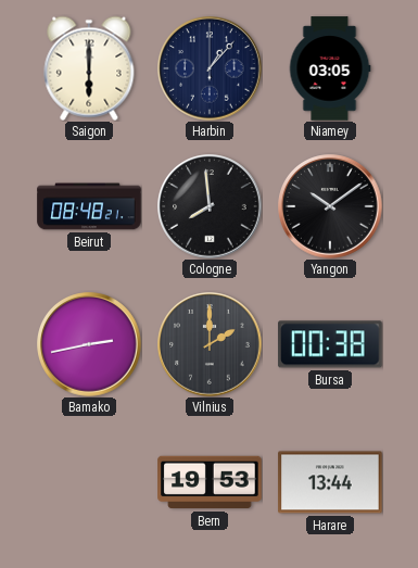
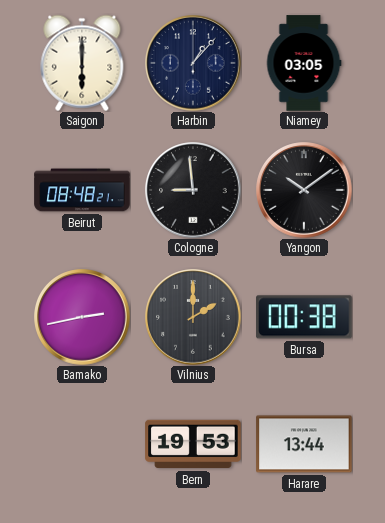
Cologne: 7:59 -> 8:59 (193, 190)
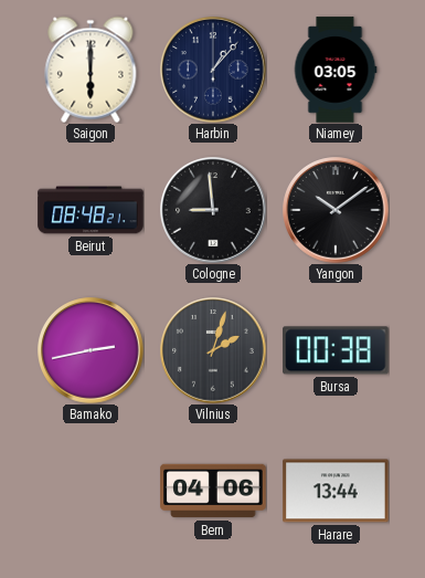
Vilnius: 2:00 -> 2:03 (213, 350)
Bern: 19:53 -> 04:06 (213, 491)
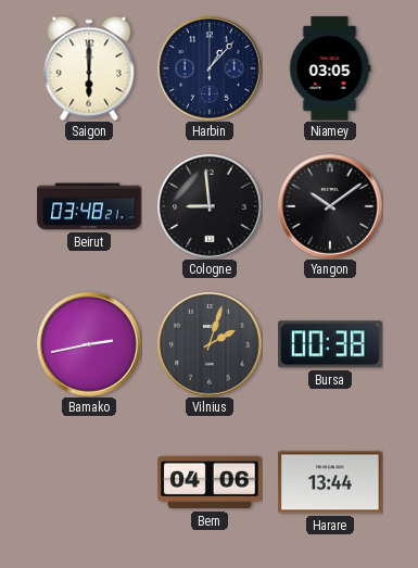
Beirut: 08:48 -> 03:48 (89, 206)
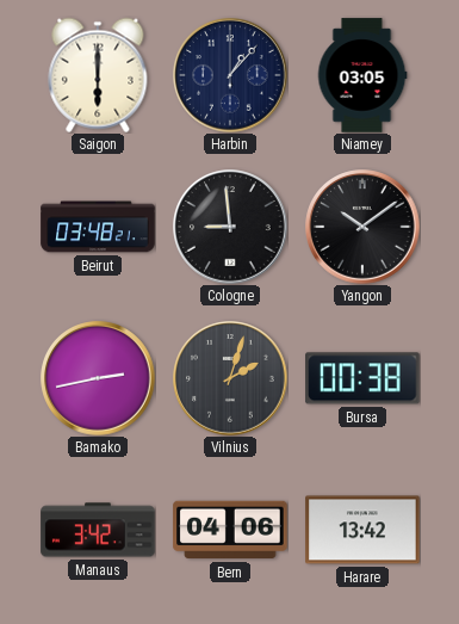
Manaus: none -> 3:42 (98, 530)
Harare: 13:44 -> 13:42 (362, 530)
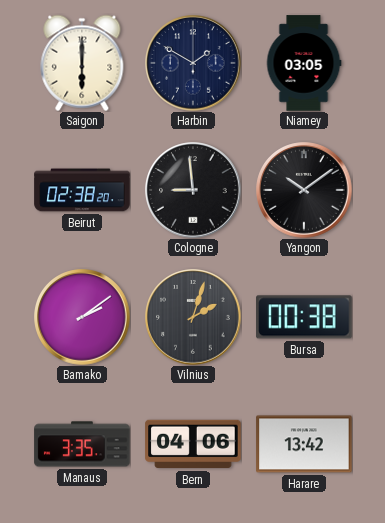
Harbin: 1:07 -> 1:50 (193, 63)
Beirut: 03:48 -> 02:38 (82, 190)
Bamako: 2:43 -> 2:09 (82, 317)
Manaus: 3:42 -> 3:35 (82, 444)
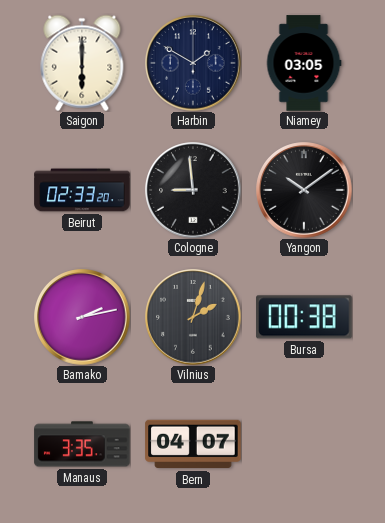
Beirut: 02:38 -> 02:33 (82, 190)
Bamako: 2:09 -> 2:13 (82, 317)
Bern: 04:06 -> 04:07 (193, 444)
Harare: 13:42 -> none (304, 444)
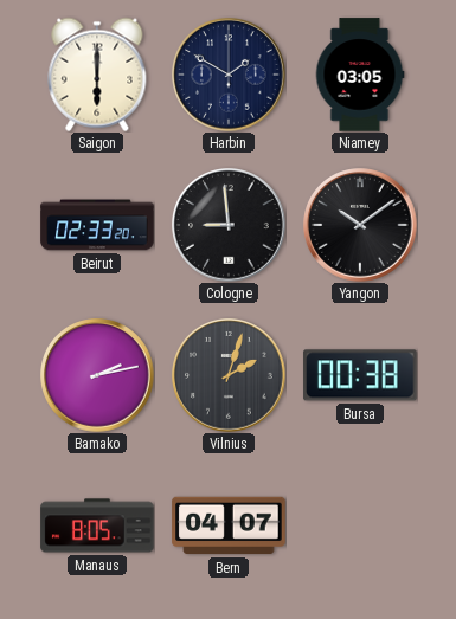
Manaus: 3:35 -> 8:05 (97, 525)
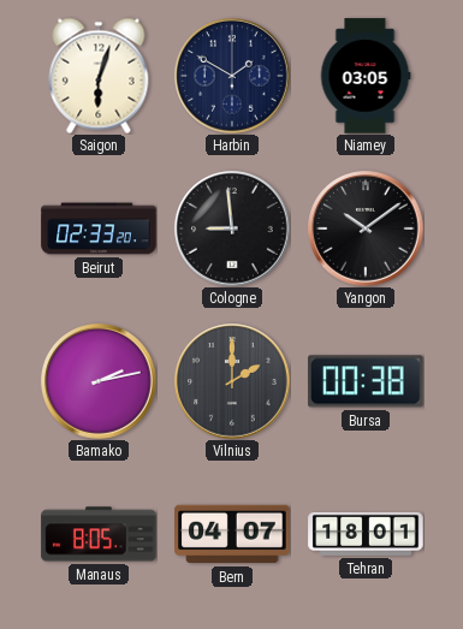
Saigon: 6:00 -> 6:03 (99, 76)
Vilnius: 2:03 -> 2:00 (232, 381)
Tehran: none -> 18:01 (366, 534)
